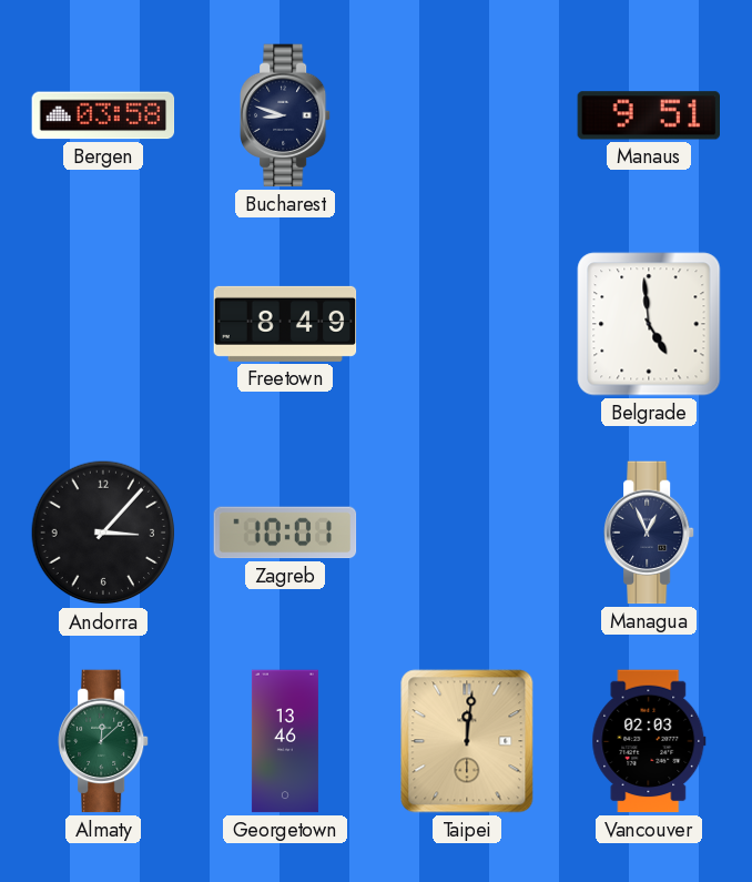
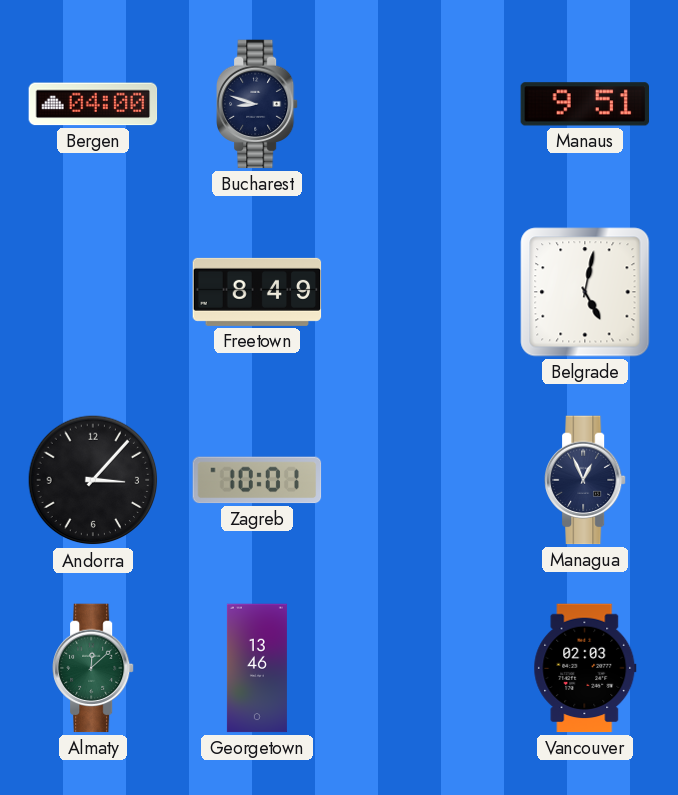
Bergen: 03:58 -> 04:00 (93, 104)
Belgrade: 4:59 -> 5:02 (585, 292)
Taipei: 12:01 -> none (467, 741)
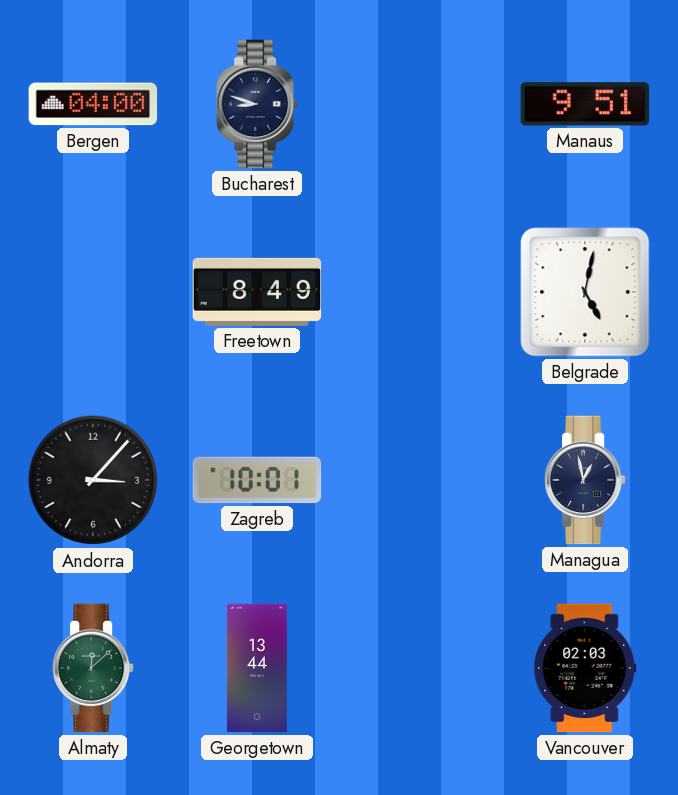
Managua: 12:56 -> 12:58 (586, 480)
Georgetown: 13:46 -> 13:44 (257, 668)
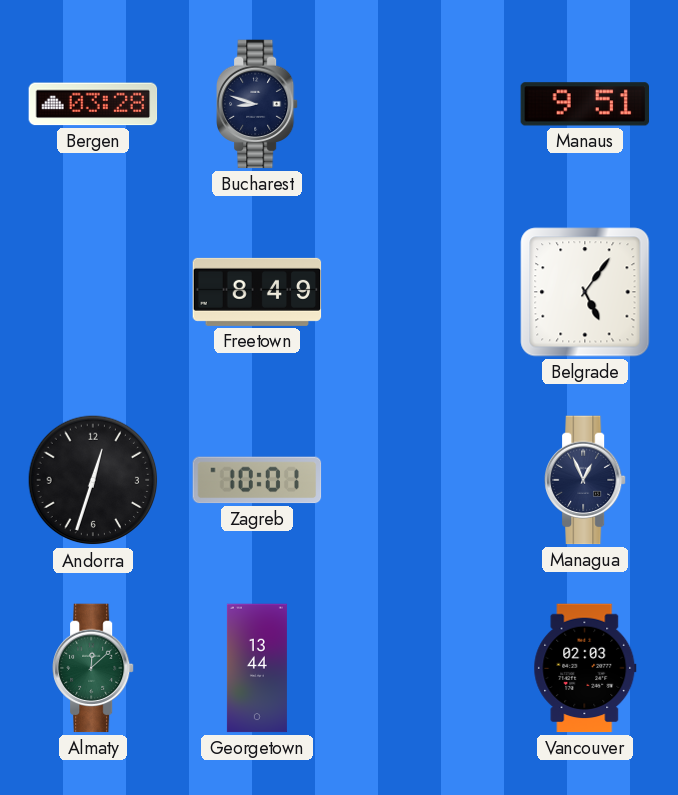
Bergen: 04:00 -> 03:28 (93, 104)
Belgrade: 5:02 -> 5:06 (585, 292)
Andorra: 3:07 -> 12:33 (93, 480)
Managua: 12:58 -> 12:56 (586, 480)
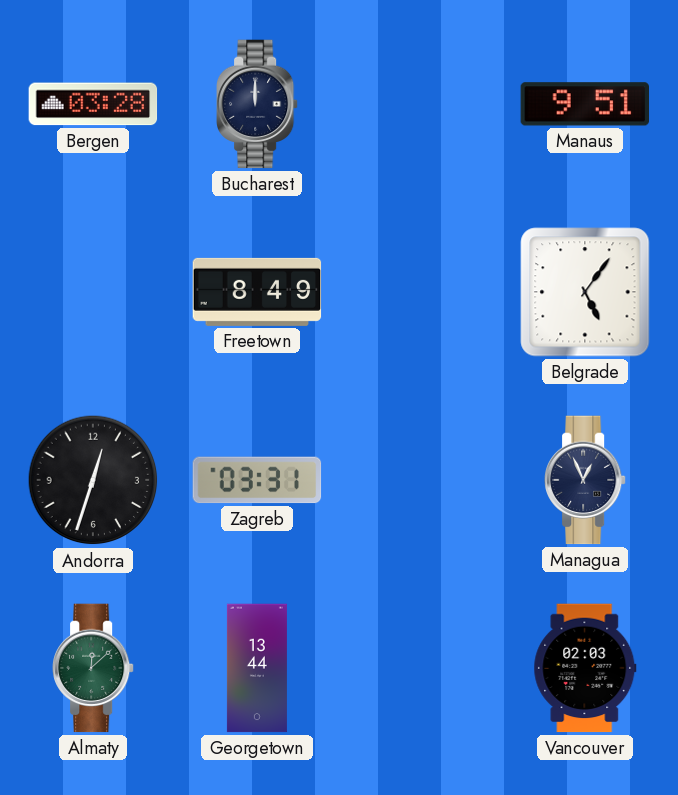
Bucharest: 8:48 -> 12:00 (258, 104)
Zagreb: 10:01 -> 03:31 (257, 480)
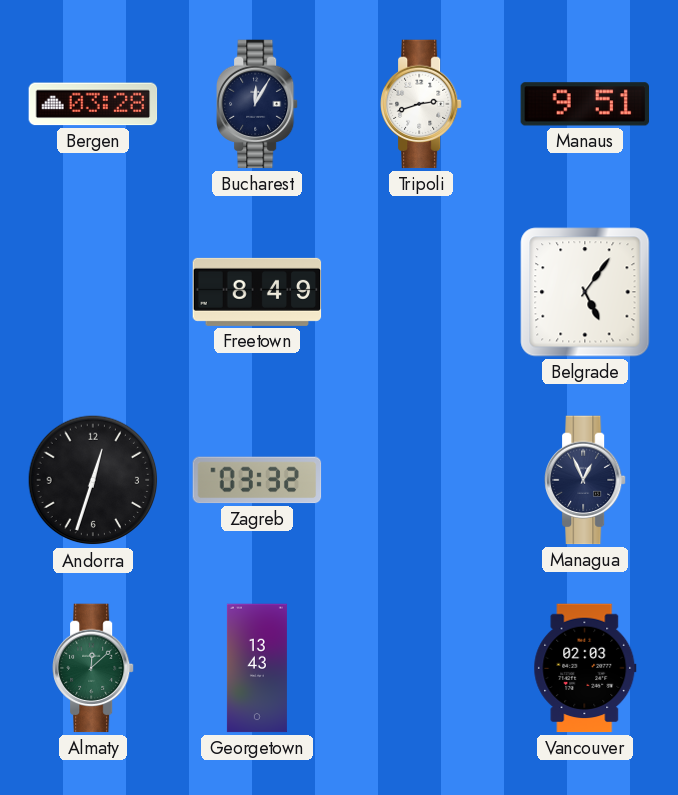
Bucharest: 12:00 -> 12:05 (258, 104)
Tripoli: none -> 2:42 (422, 104)
Zagreb: 03:31 -> 03:32 (257, 480)
Georgetown: 13:44 -> 13:43 (257, 668)
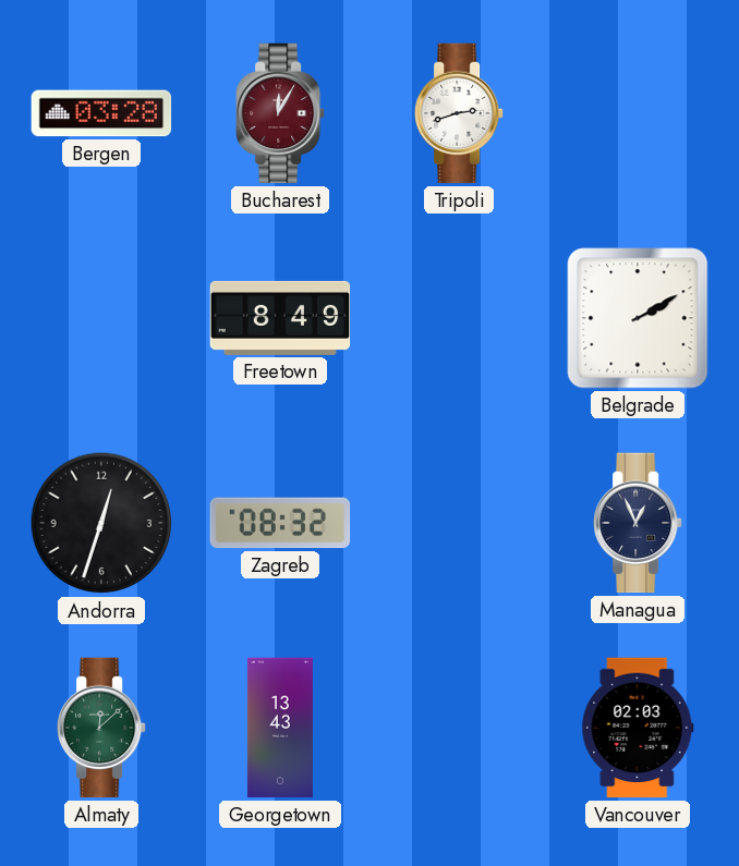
Bucharest dial: navy -> burgundy (281, 113)
Manaus: 9:51 -> none (585, 104)
Belgrade: 5:06 -> 2:10 (638, 318)
Zagreb: 03:32 -> 08:32 (280, 523)
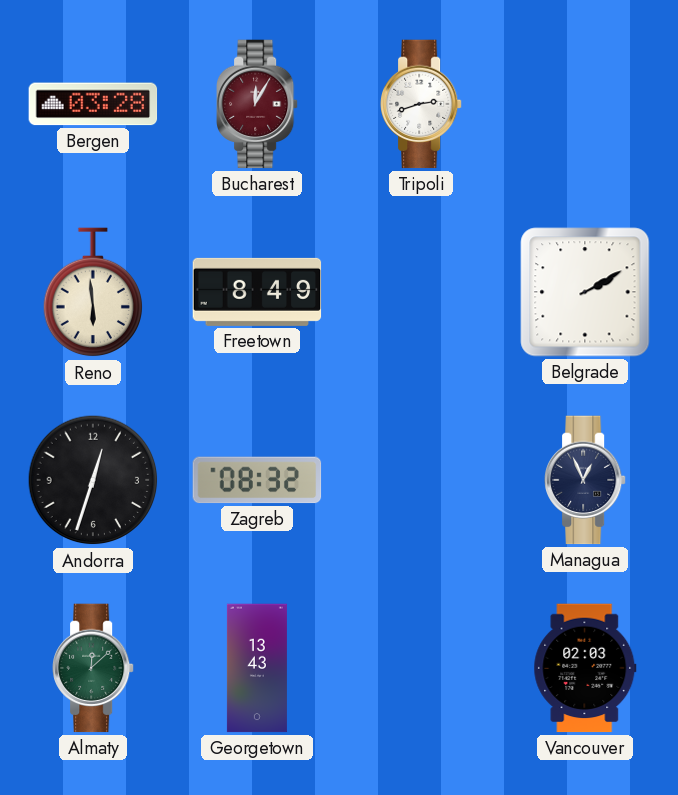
Reno: none -> 5:59 (92, 293)
